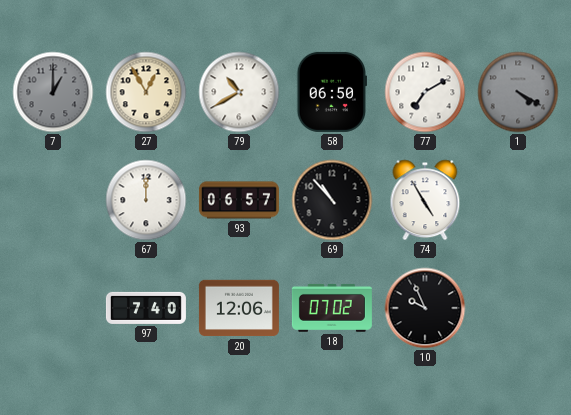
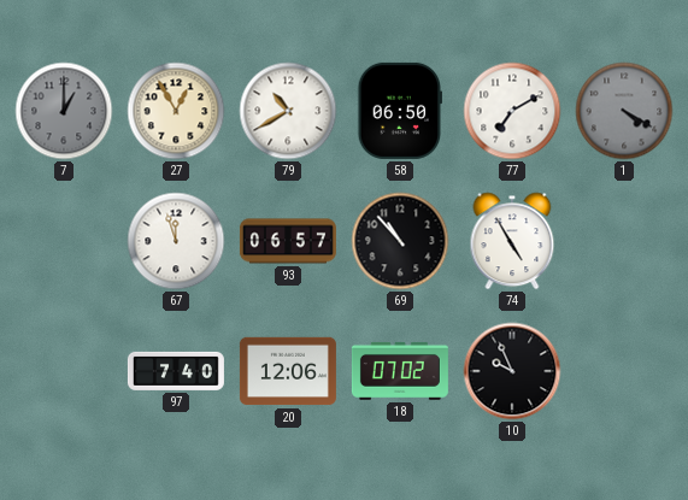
67: 12:00 -> 11:57 (176, 241)
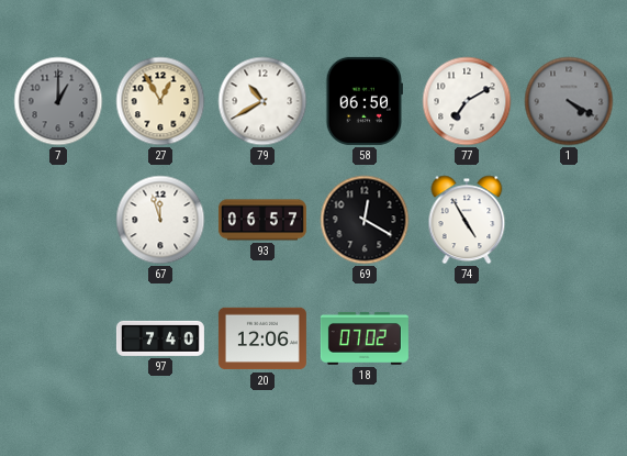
69: 10:53 -> 12:20 (365, 220)
10: 9:56 -> none (512, 371)
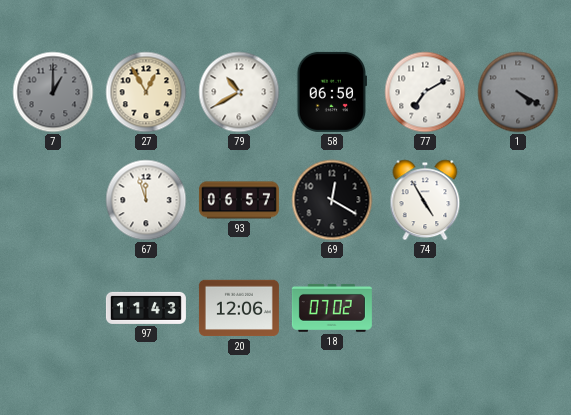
97: 7:40 -> 11:43 (146, 308)
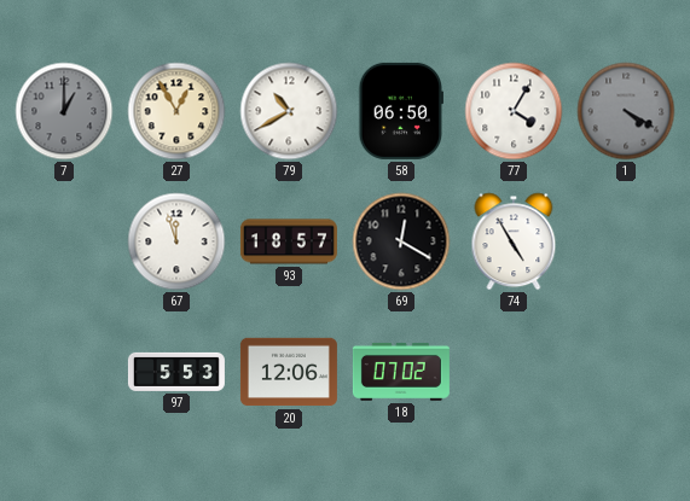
77: 7:10 -> 4:05 (514, 111)
93: 06:57 -> 18:57 (289, 241)
97: 11:43 -> 5:53 (176, 372)
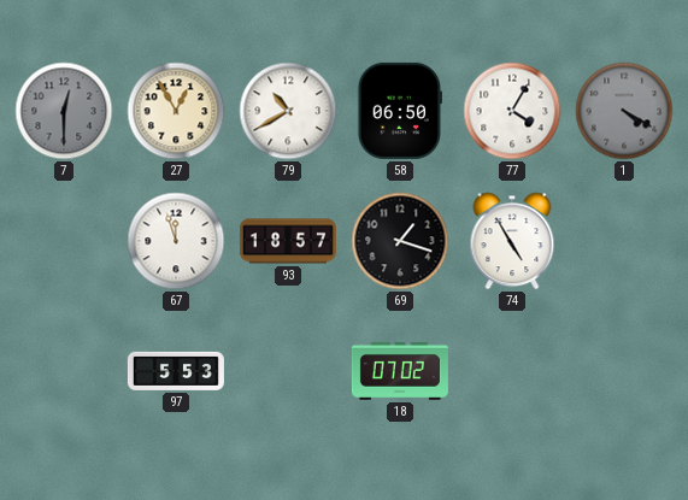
7: 1:00 -> 12:30 (64, 111)
69: 12:20 -> 1:18 (400, 241)
20: 12:06 -> none (289, 372)
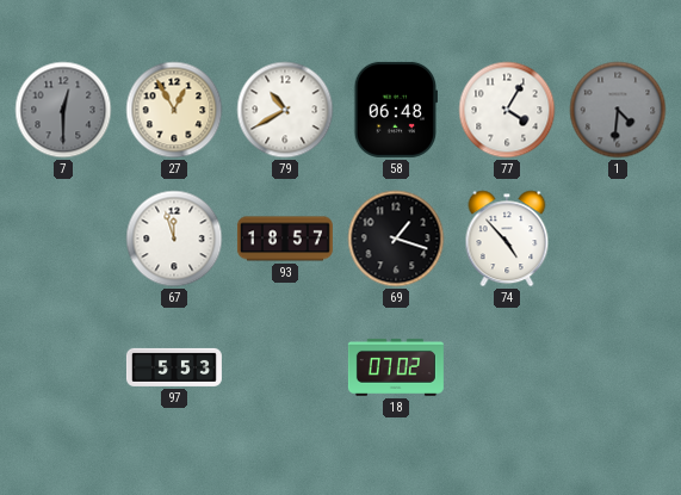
58: 06:50 -> 06:48 (396, 110)
1: 4:20 -> 4:31 (618, 110)
74: 4:55 -> 4:53 (507, 239)
